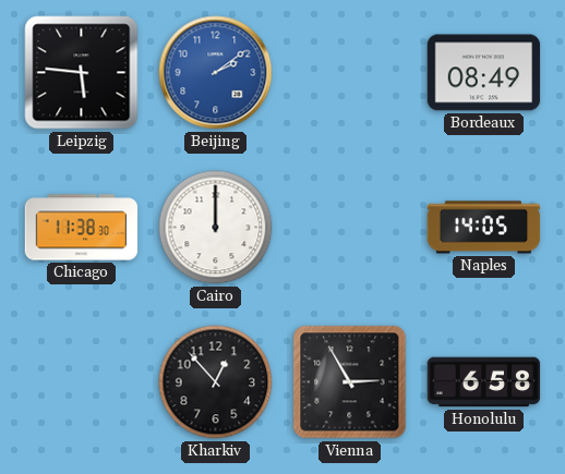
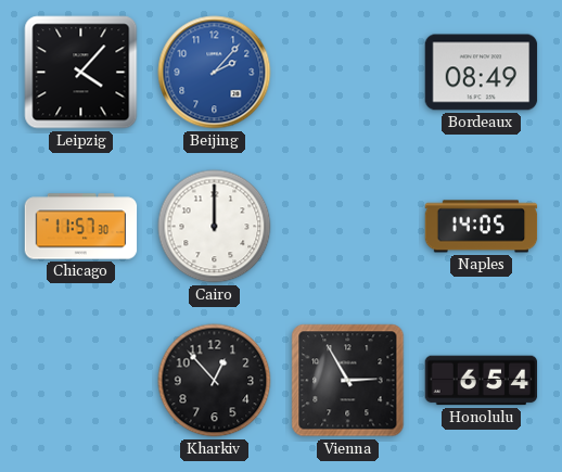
Leipzig: 5:46 -> 4:07 (81, 73)
Beijing: 2:09 -> 2:07 (215, 73)
Chicago: 11:38 -> 11:57 (81, 227)
Honolulu: 6:58 -> 6:54 (482, 381)
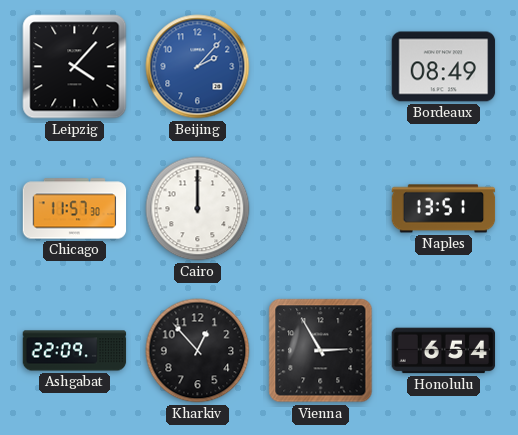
Naples: 14:05 -> 13:51 (444, 209)
Ashgabat: none -> 22:09 (75, 351)
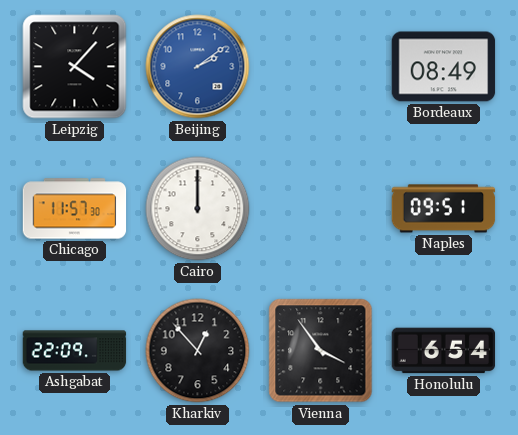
Beijing: 2:07 -> 2:09 (198, 67)
Naples: 13:51 -> 09:51 (444, 209)
Vienna: 2:55 -> 3:54 (321, 351)
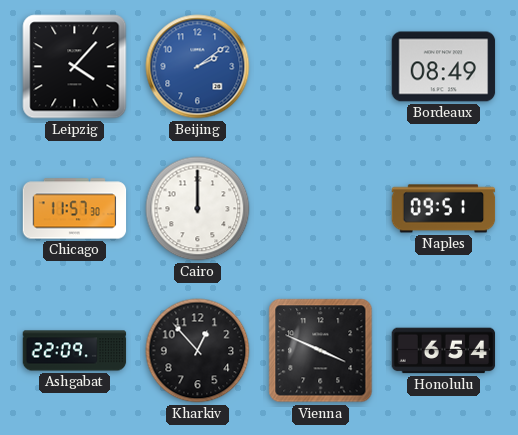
Vienna: 3:54 -> 3:49 (321, 351)
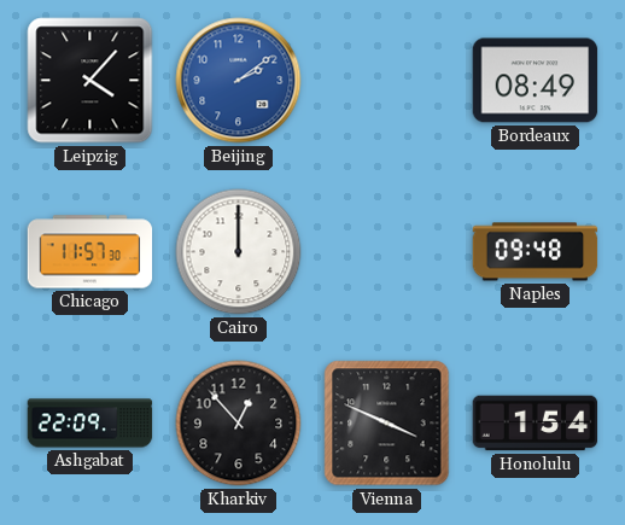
Naples: 09:51 -> 09:48 (536, 252)
Honolulu: 6:54 -> 1:54 (536, 424)
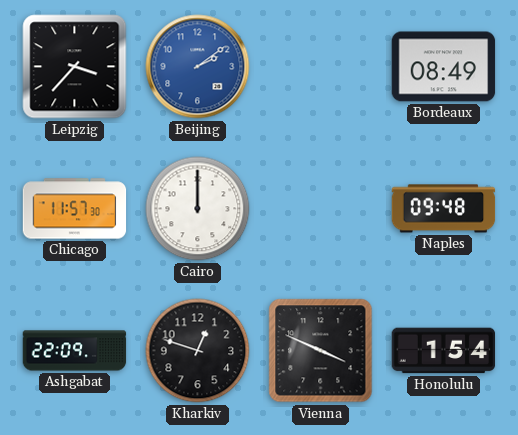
Leipzig: 4:07 -> 3:37 (75, 67)
Kharkiv: 12:53 -> 12:48 (198, 351)
